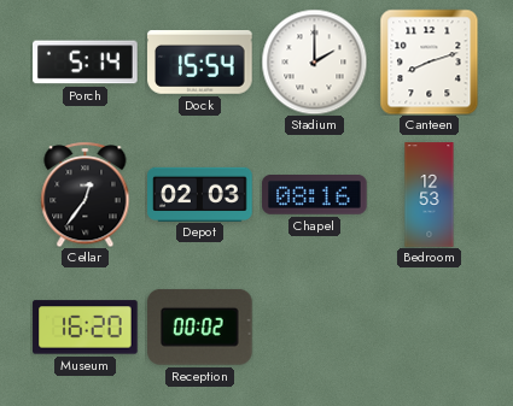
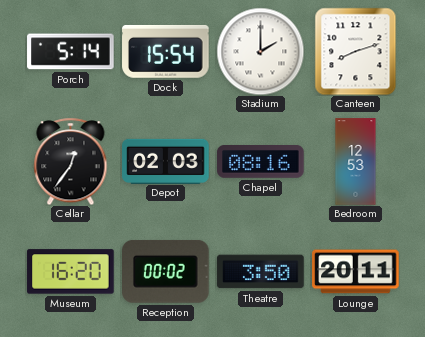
Theatre: none -> 3:50 (261, 272)
Lounge: none -> 20:11 (356, 272)
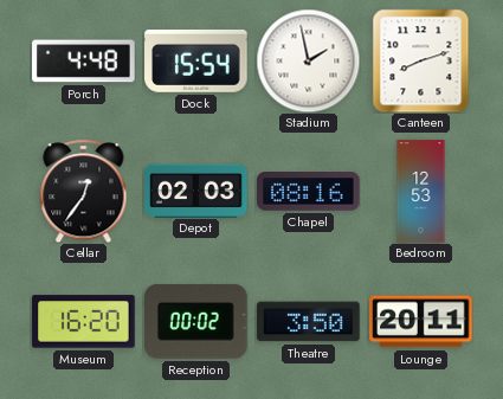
Porch: 5:14 -> 4:48 (84, 62)
Stadium: 2:00 -> 1:58 (308, 60)
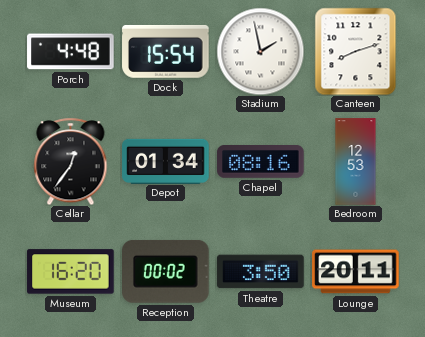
Depot: 02:03 -> 01:34 (166, 161)
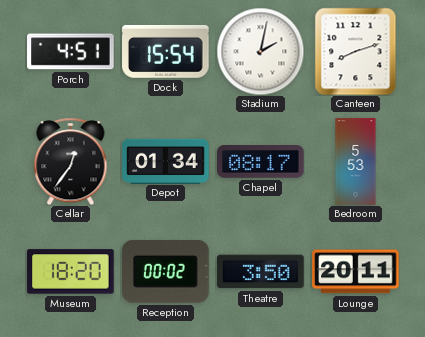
Porch: 4:48 -> 4:51 (71, 52)
Stadium: 1:58 -> 2:02 (260, 51)
Chapel: 08:16 -> 08:17 (261, 162)
Bedroom: 12:53 -> 5:53 (356, 162)
Museum: 16:20 -> 18:20 (71, 272)
